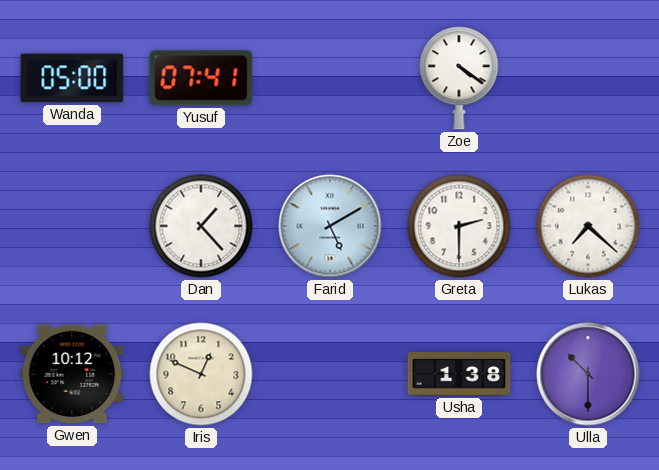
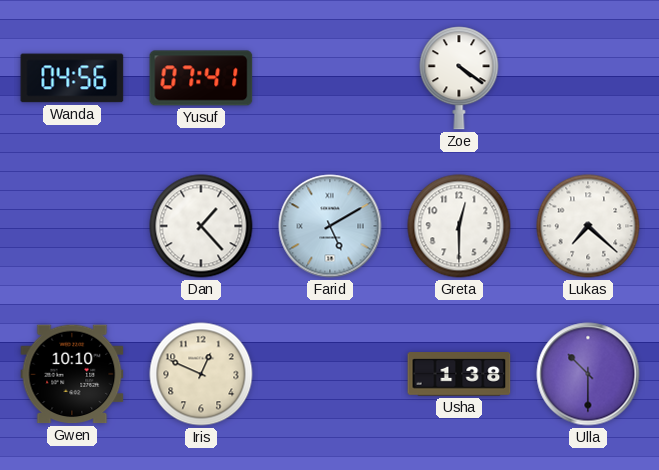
Wanda: 05:00 -> 04:56 (72, 78)
Greta: 2:30 -> 12:30 (459, 226)
Gwen: 10:12 -> 10:10 (72, 374)
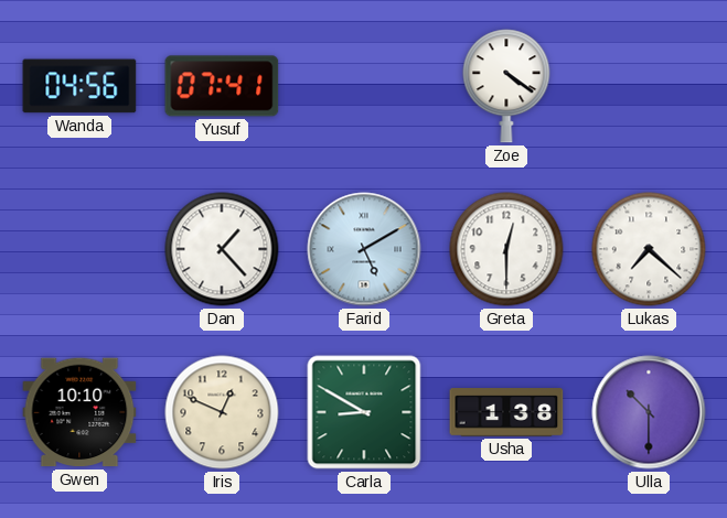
Carla: none -> 8:50 (364, 412)
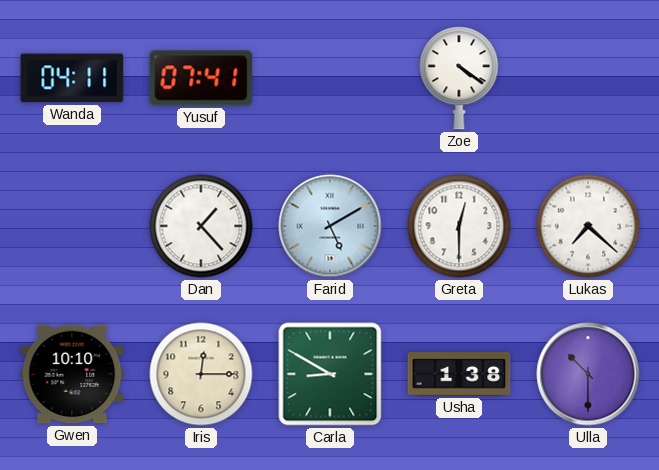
Wanda: 04:56 -> 04:11 (72, 78)
Iris: 12:49 -> 12:15 (201, 374)
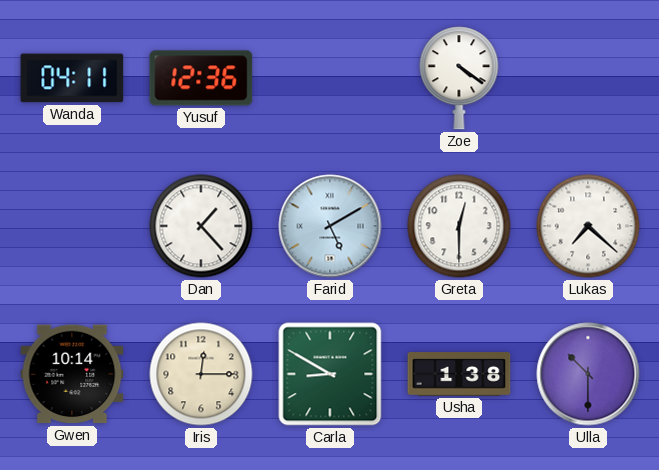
Yusuf: 07:41 -> 12:36 (201, 78)
Gwen: 10:10 -> 10:14 (72, 374)
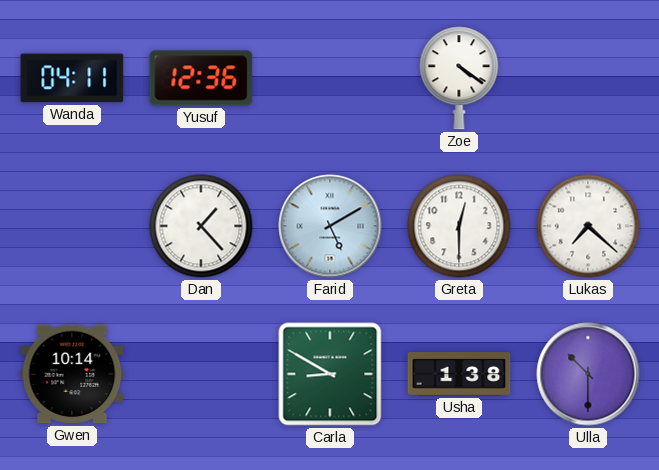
Iris: 12:15 -> none (201, 374)
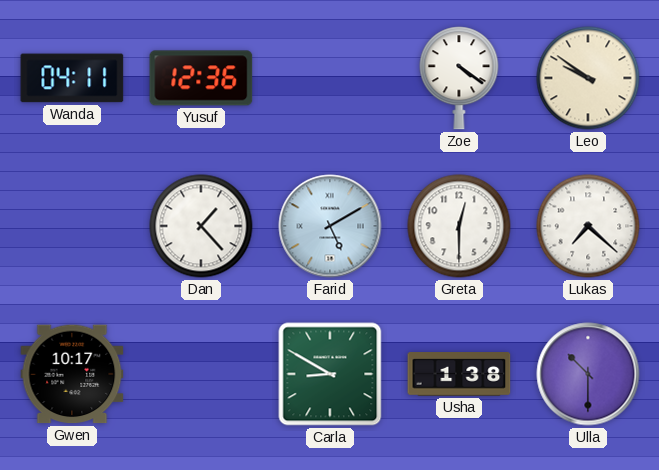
Leo: none -> 9:51 (588, 78)
Gwen: 10:14 -> 10:17 (72, 374)
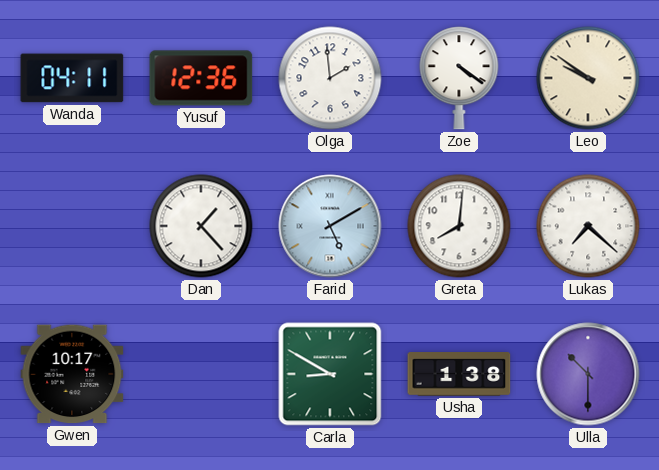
Olga: none -> 1:59 (330, 78)
Greta: 12:30 -> 8:01 (459, 226)
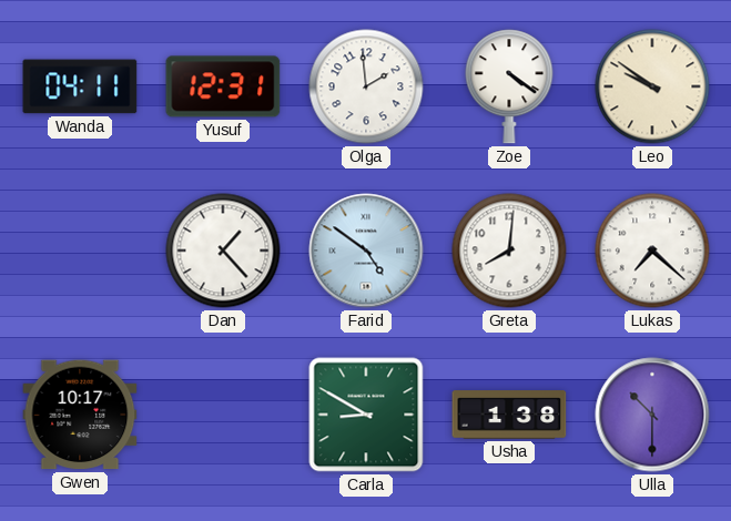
Yusuf: 12:36 -> 12:31 (223, 86)
Farid: 5:10 -> 4:51 (366, 251)
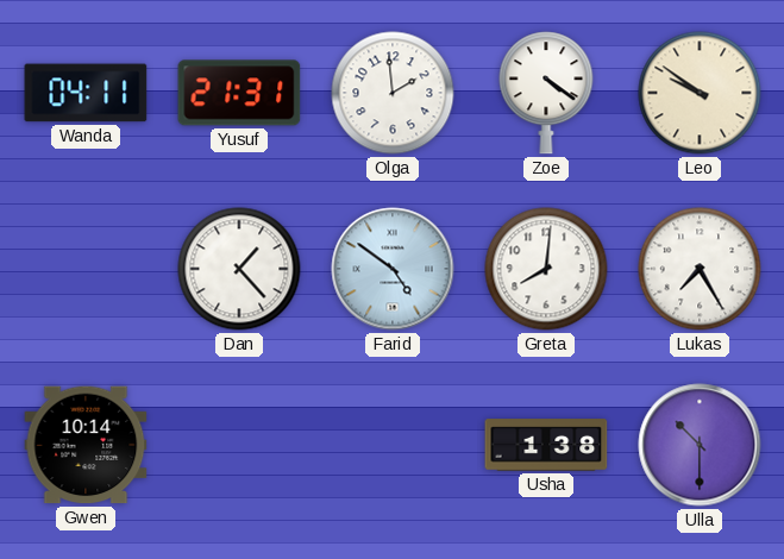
Yusuf: 12:31 -> 21:31 (239, 93)
Lukas: 7:22 -> 7:25 (700, 269)
Gwen: 10:17 -> 10:14 (86, 445)
Carla: 8:50 -> none (366, 415)
